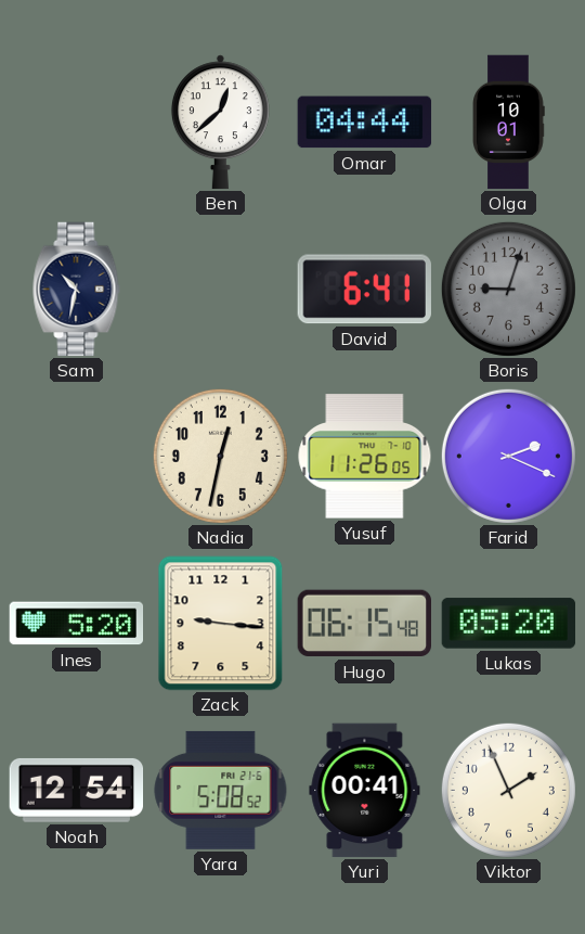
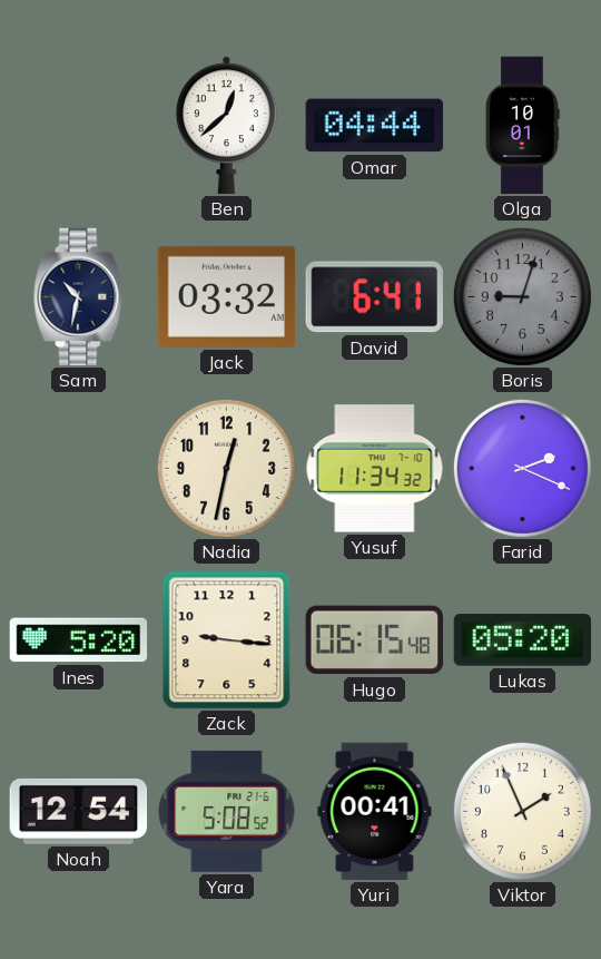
Jack: none -> 03:32 (227, 296)
Yusuf: 11:26 -> 11:34 (375, 469)
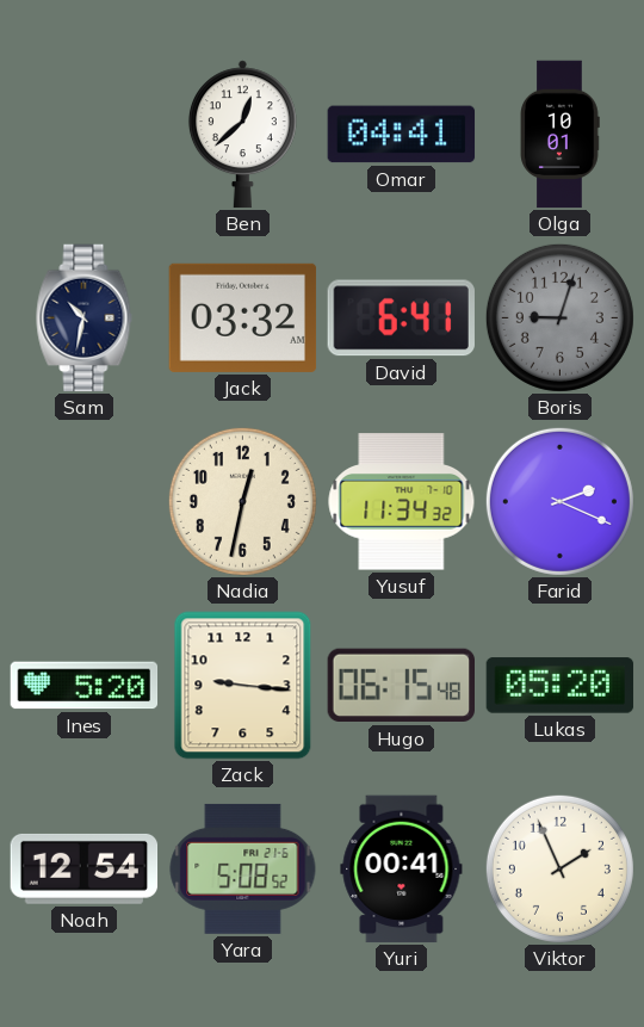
Omar: 04:44 -> 04:41 (402, 135)
